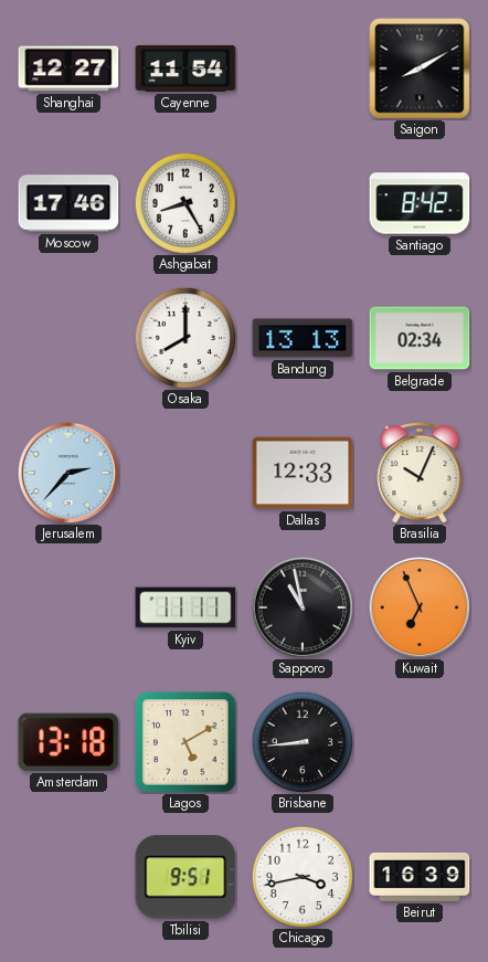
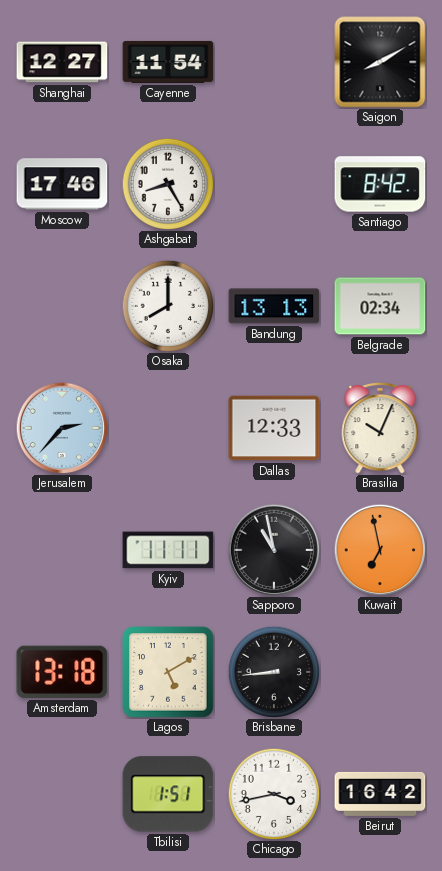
Kuwait: 6:56 -> 6:58 (380, 550)
Tbilisi: 9:51 -> 1:51 (168, 794)
Beirut: 16:39 -> 16:42 (380, 794)
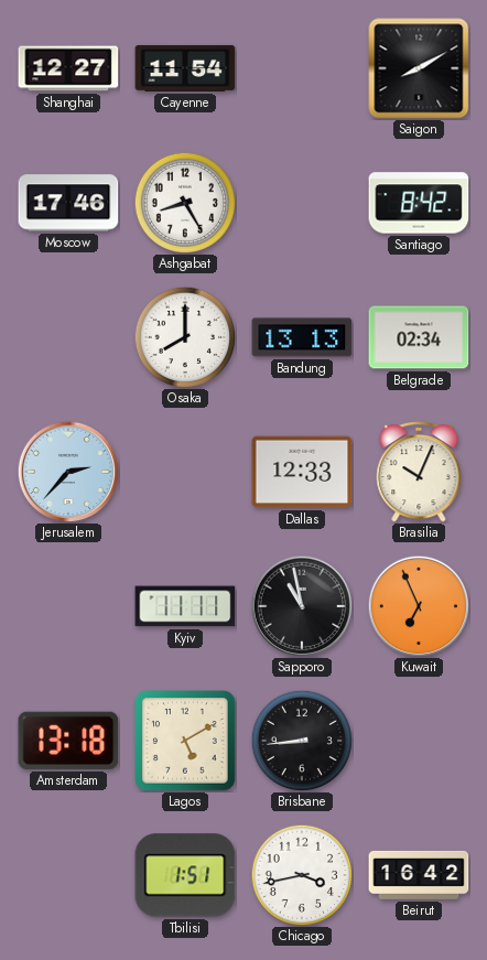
Kuwait: 6:58 -> 6:56 (419, 606)
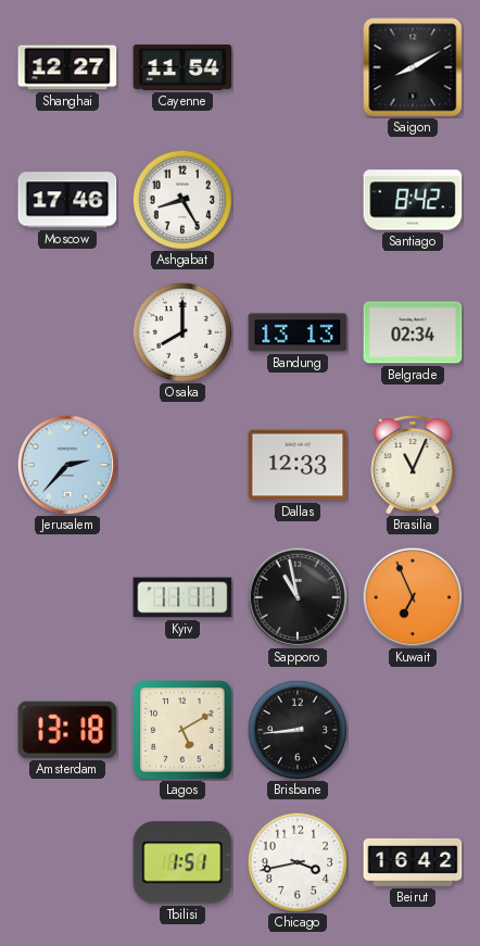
Brasilia: 10:04 -> 11:04 (413, 466)
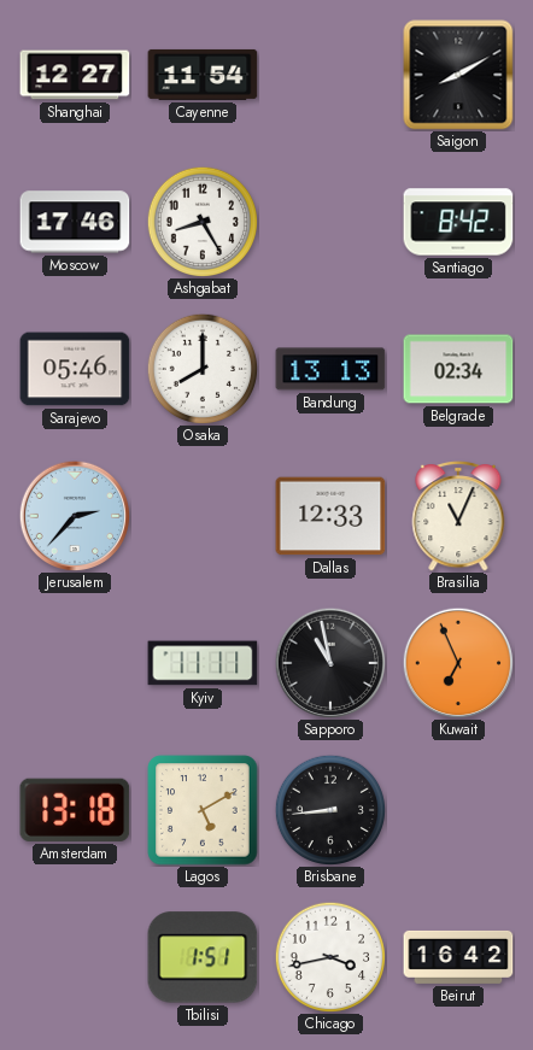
Sarajevo: none -> 05:46 (75, 369)
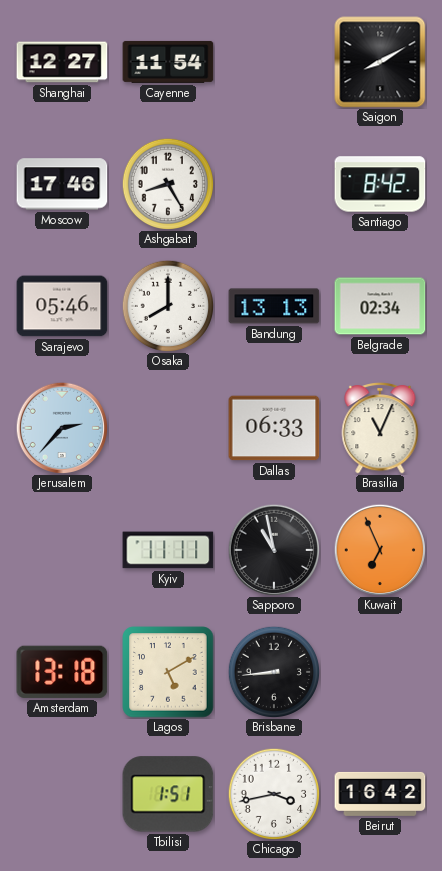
Dallas: 12:33 -> 06:33 (274, 428)
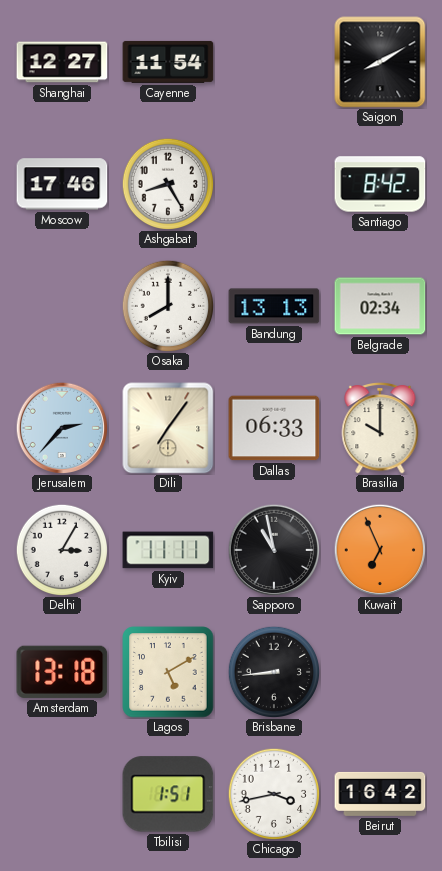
Sarajevo: 05:46 -> none (62, 306)
Dili: none -> 7:06 (168, 428)
Brasilia: 11:04 -> 10:00 (380, 429)
Delhi: none -> 3:05 (61, 549)
